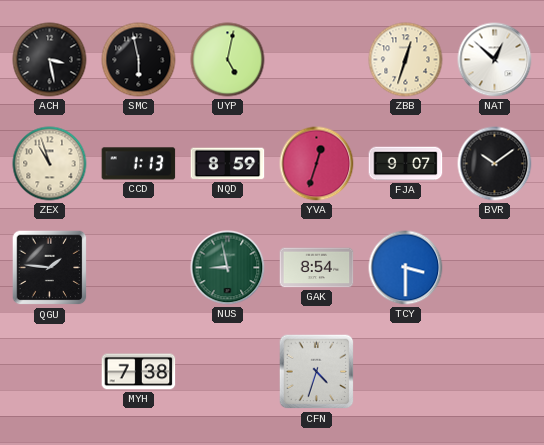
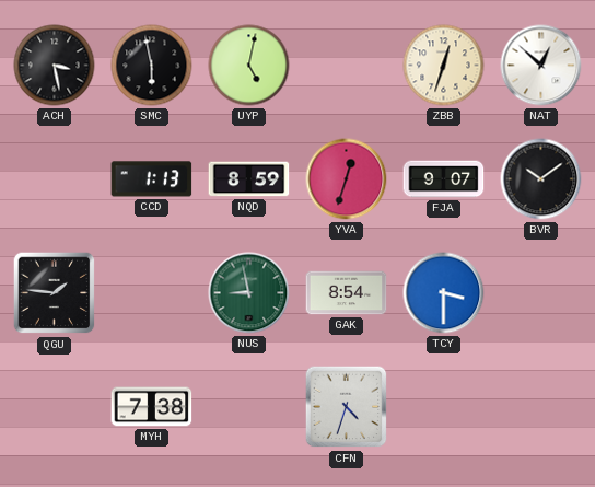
ZEX: 10:57 -> none (50, 164)
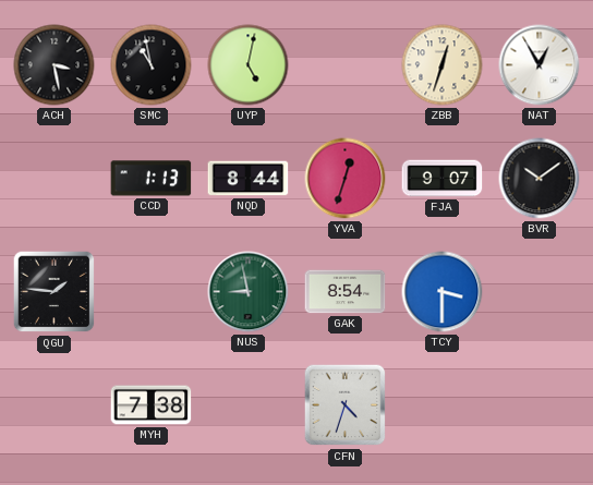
SMC: 5:58 -> 10:58 (152, 65)
NAT: 12:52 -> 12:55 (540, 65)
NQD: 8:59 -> 8:44 (249, 179)
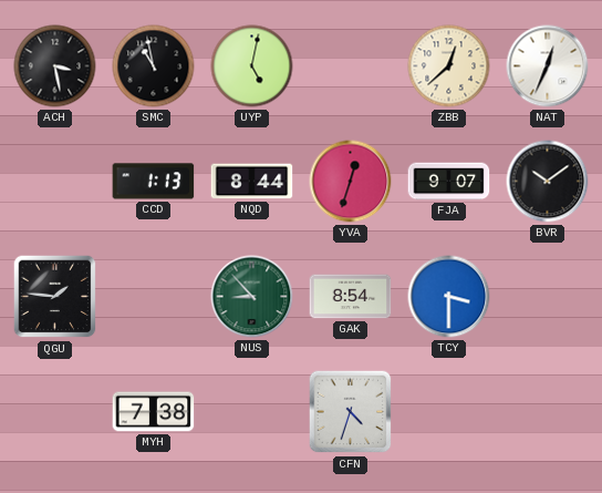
ZBB: 12:33 -> 12:38 (449, 66)
NAT: 12:55 -> 12:34 (548, 66)
NUS: 8:58 -> 8:53 (252, 297)
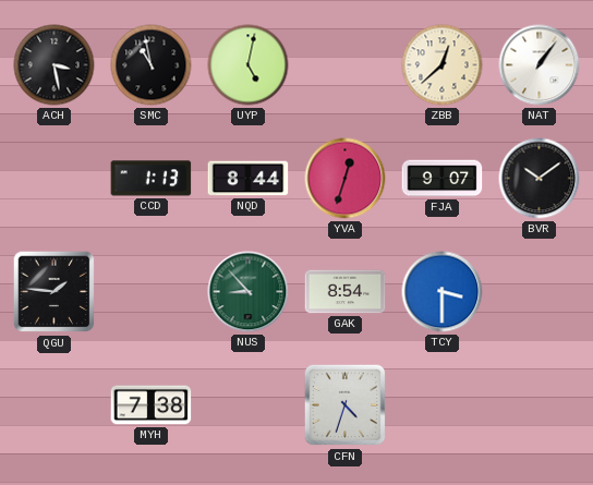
NAT: 12:34 -> 1:06 (540, 65)
